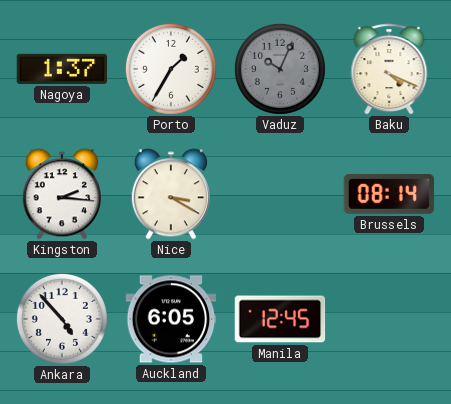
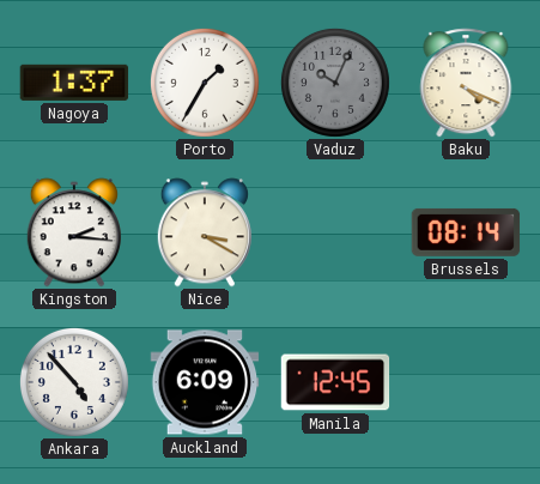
Auckland: 6:05 -> 6:09 (205, 382)
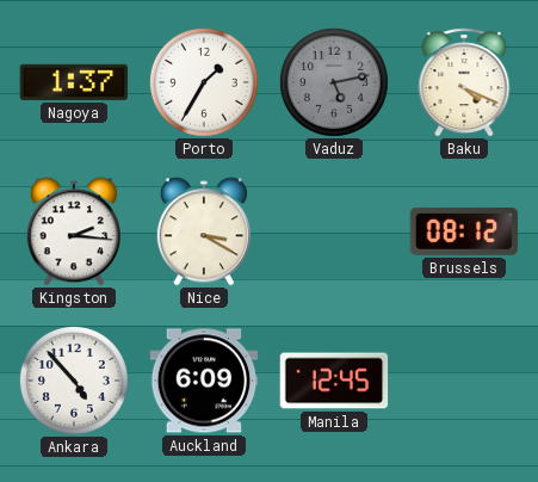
Vaduz: 10:04 -> 5:13 (334, 82)
Brussels: 08:14 -> 08:12 (464, 231)
